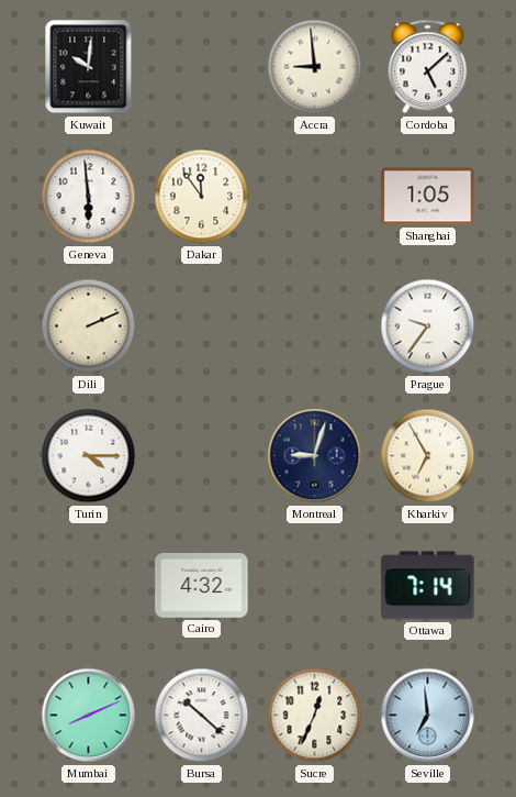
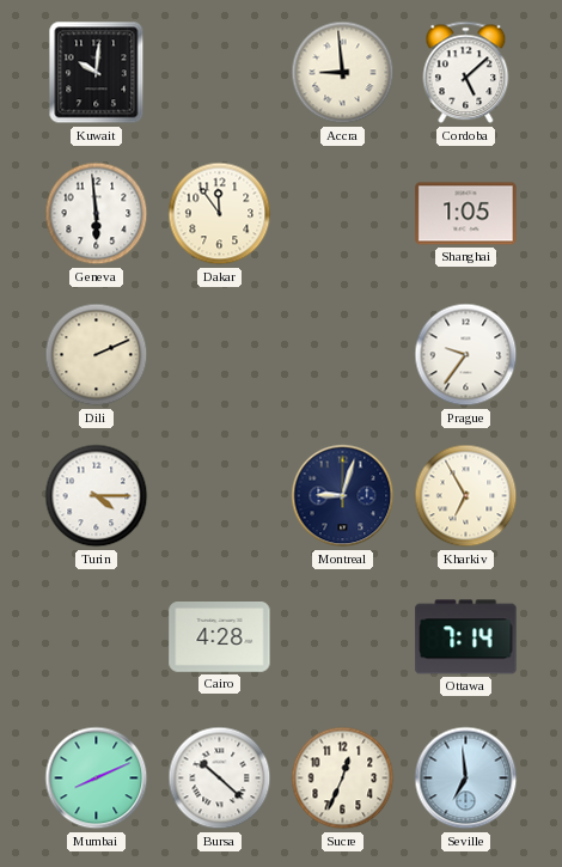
Cairo: 4:32 -> 4:28 (220, 637)
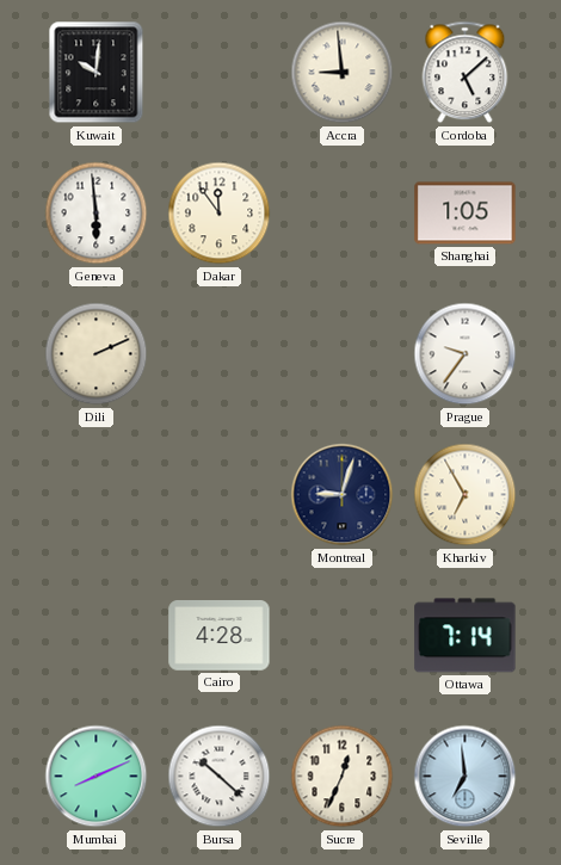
Turin: 4:15 -> none (97, 496)
